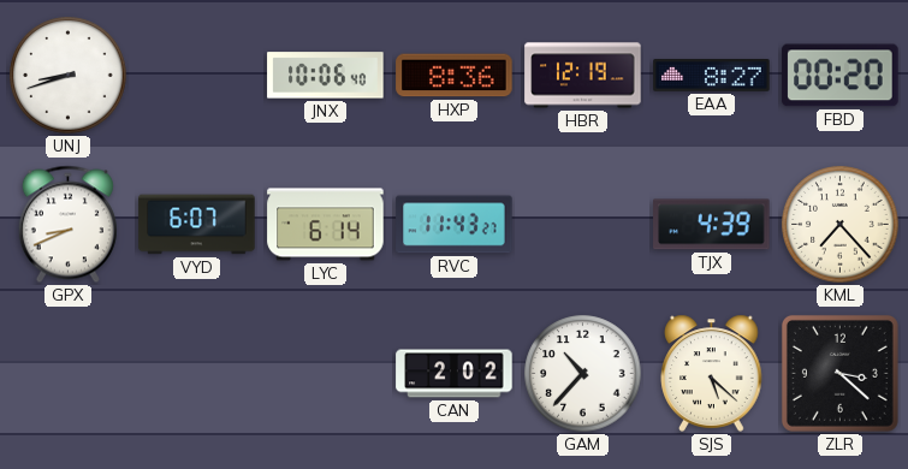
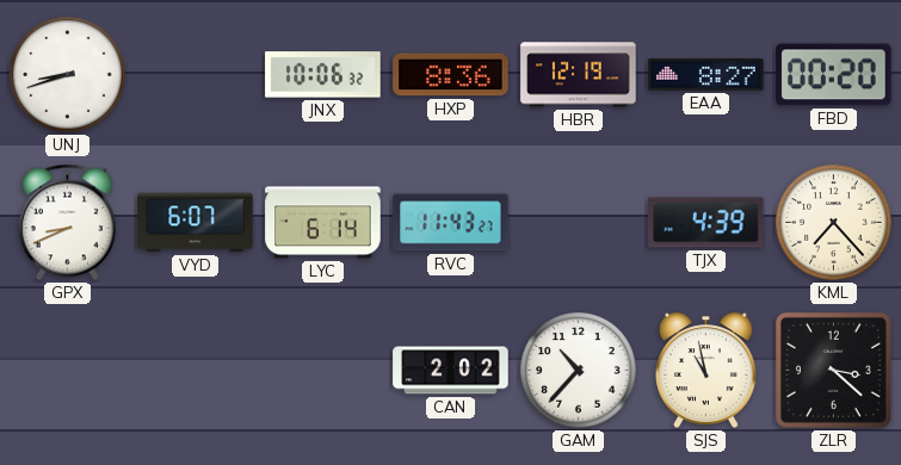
JNX: 10:06:40 -> 10:06:32 (323, 75)
SJS: 5:22 -> 10:58 (706, 370)
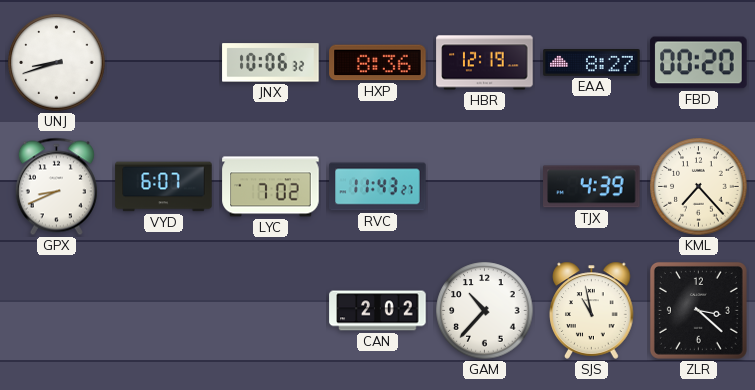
LYC: 6:14 -> 7:02 (271, 187)
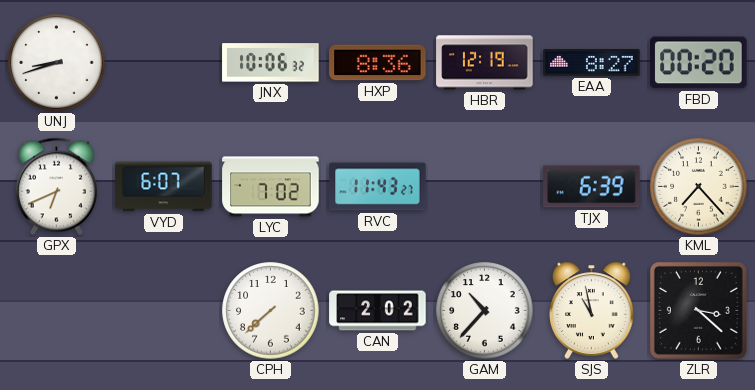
GPX: 8:41 -> 6:41 (56, 187)
TJX: 4:39 -> 6:39 (592, 187)
CPH: none -> 7:38 (271, 311)
